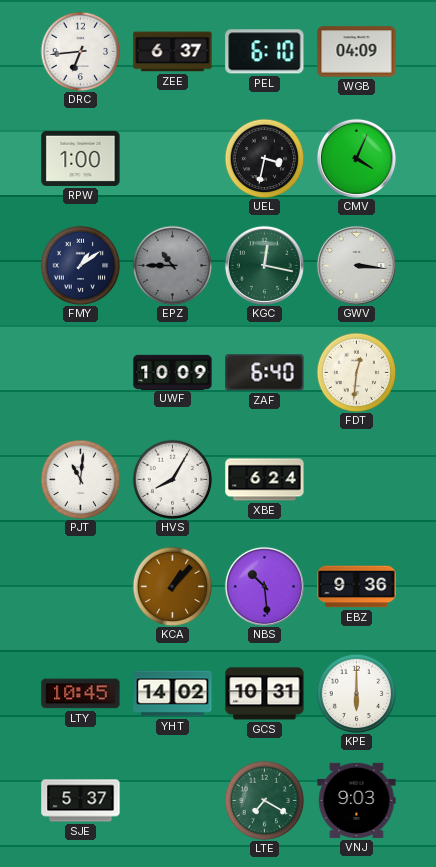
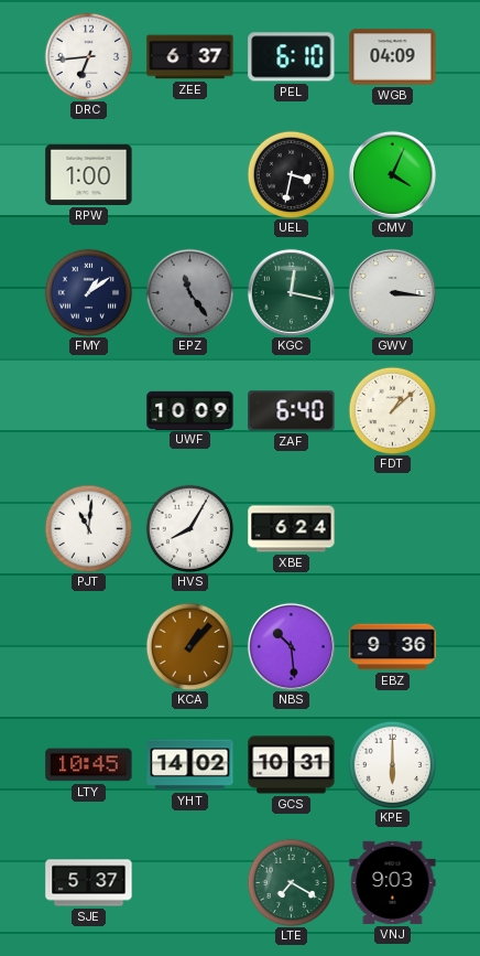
EPZ: 10:45 -> 11:24 (189, 292)
FDT: 12:31 -> 1:08 (392, 410)
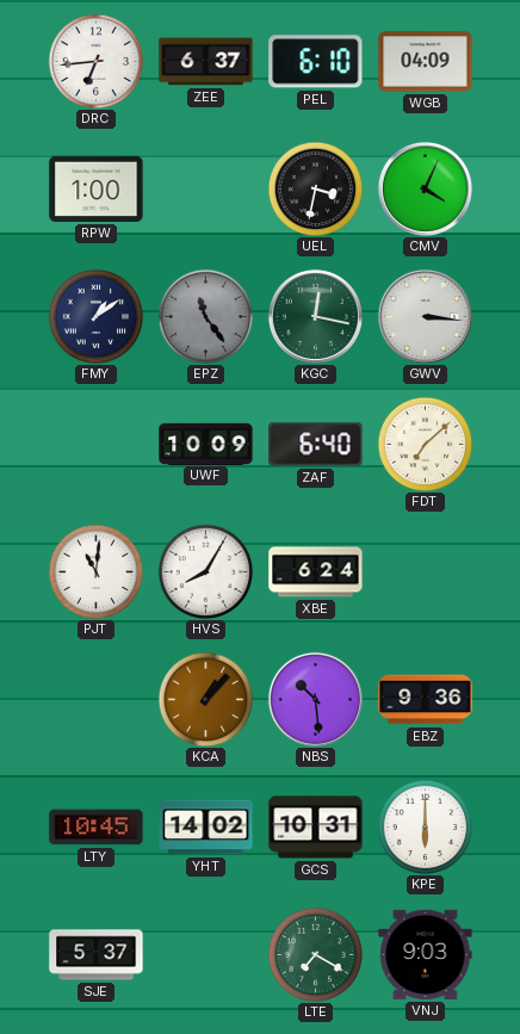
FDT: 1:08 -> 7:08 (425, 444)
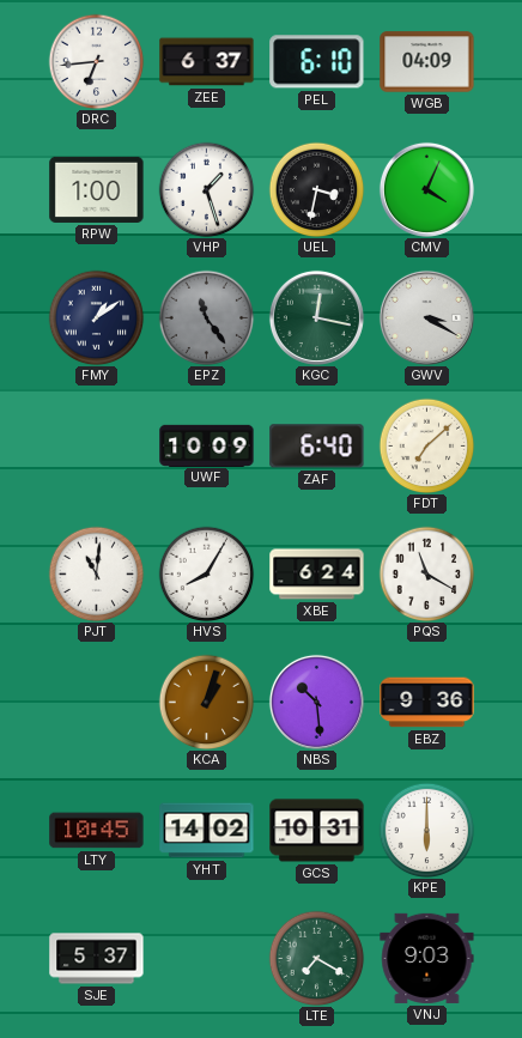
VHP: none -> 1:27 (206, 189)
GWV: 3:16 -> 3:20 (426, 317)
PQS: none -> 11:20 (426, 573)
KCA: 1:07 -> 1:03 (206, 702)
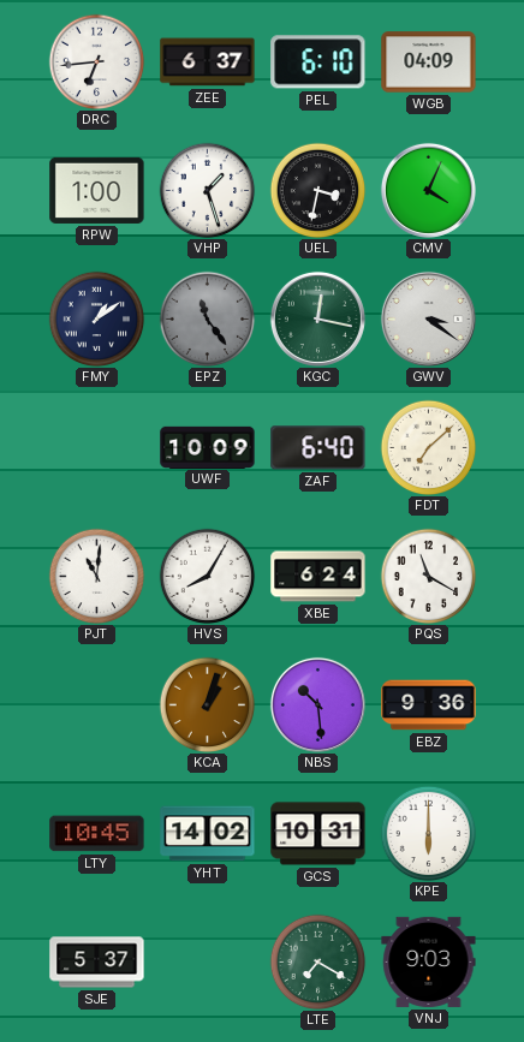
GWV: 3:20 -> 3:21 (428, 318)
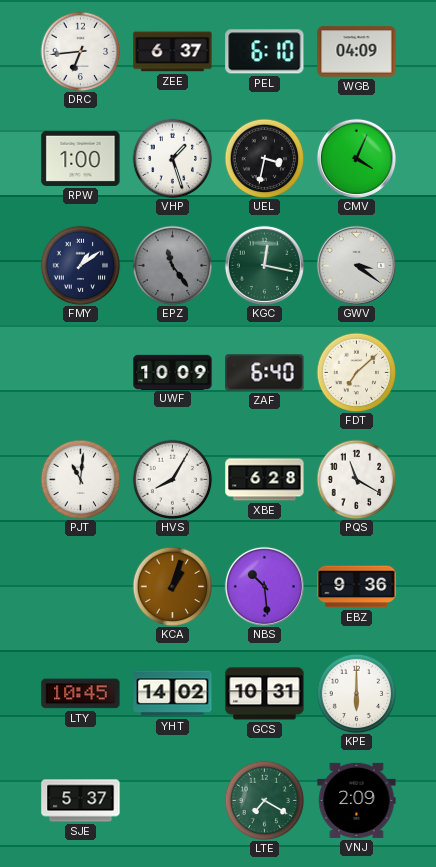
XBE: 6:24 -> 6:28 (265, 480)
VNJ: 9:03 -> 2:09 (357, 800)
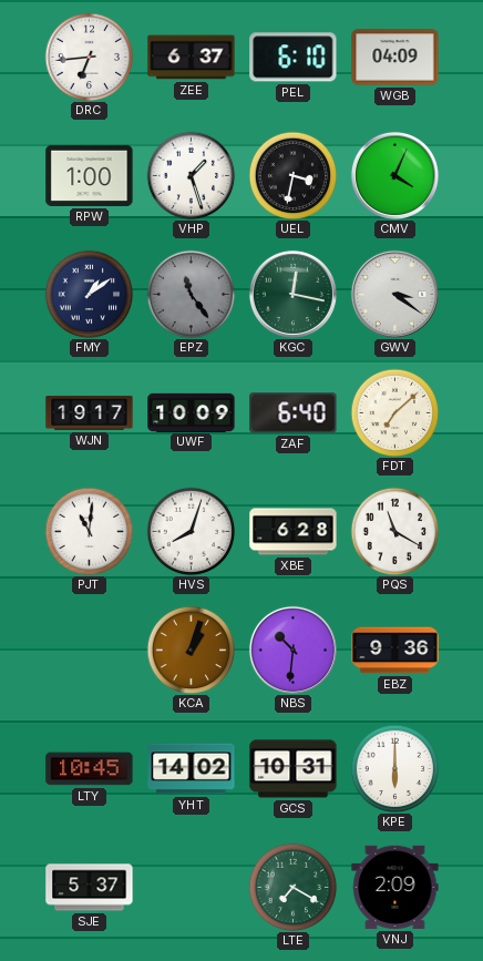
WJN: none -> 19:17 (90, 413)
HVS: 8:05 -> 8:03 (191, 531)
NBS: 10:29 -> 10:31 (292, 650)
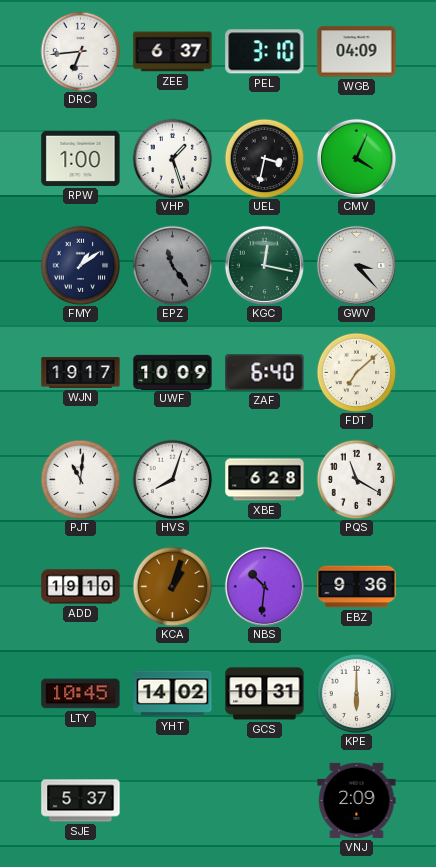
PEL: 6:10 -> 3:10 (265, 52)
GWV: 3:21 -> 3:23 (356, 265)
ADD: none -> 19:10 (81, 587)
LTE: 7:20 -> none (292, 887)
